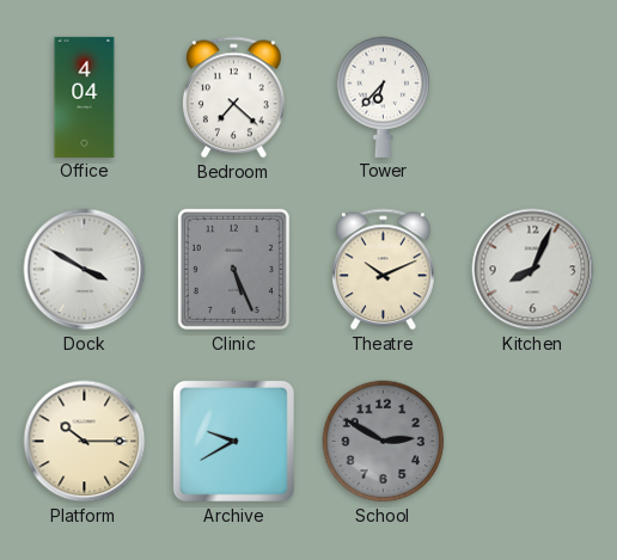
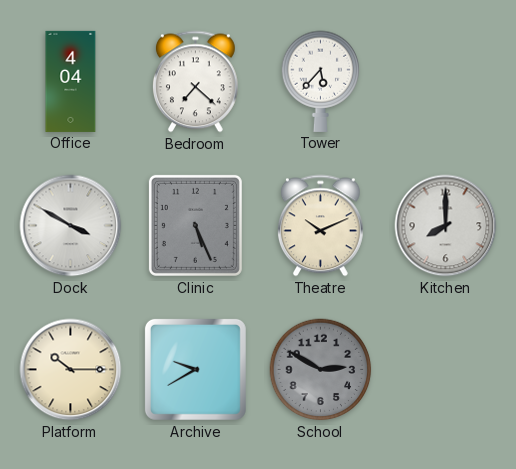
Tower: 6:37 -> 5:37 (321, 81)
Kitchen: 8:04 -> 8:00 (446, 226)
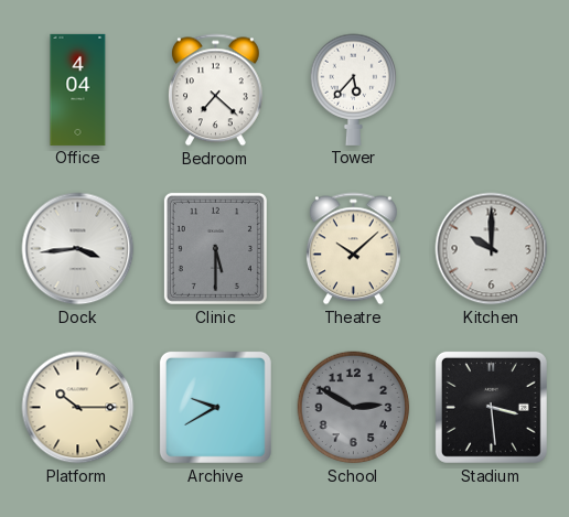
Dock: 3:50 -> 3:44 (78, 249)
Clinic: 5:26 -> 5:30 (215, 248)
Theatre: 10:11 -> 10:08 (353, 249)
Kitchen: 8:00 -> 10:00 (492, 249)
Stadium: none -> 3:29 (491, 407)
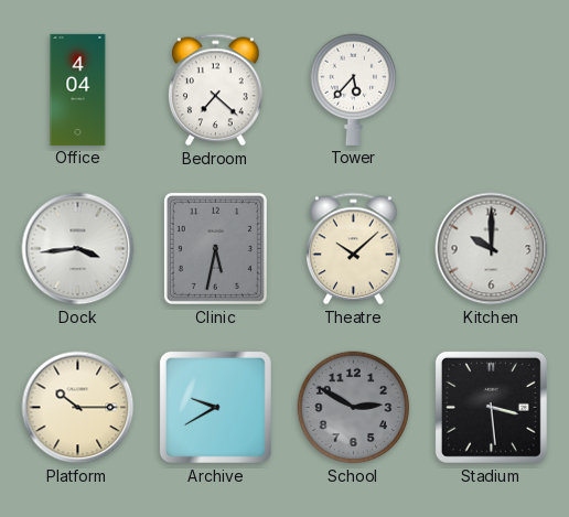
Clinic: 5:30 -> 5:32 (215, 248)
